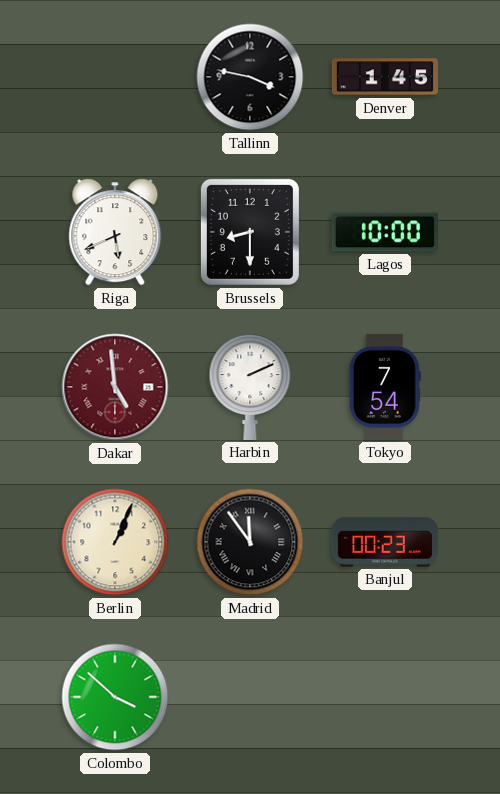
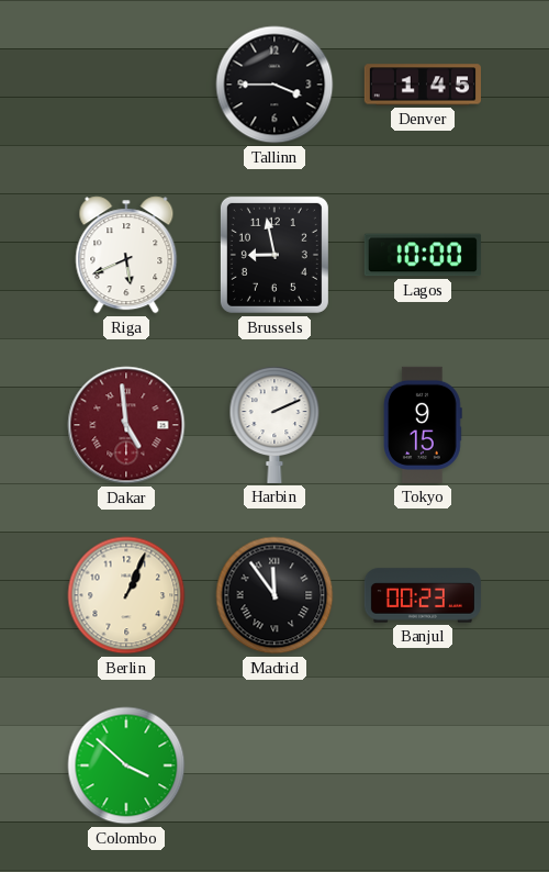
Tallinn: 3:47 -> 3:45 (274, 85)
Brussels: 8:30 -> 8:58 (274, 255)
Tokyo: 7:54 -> 9:15 (423, 425)
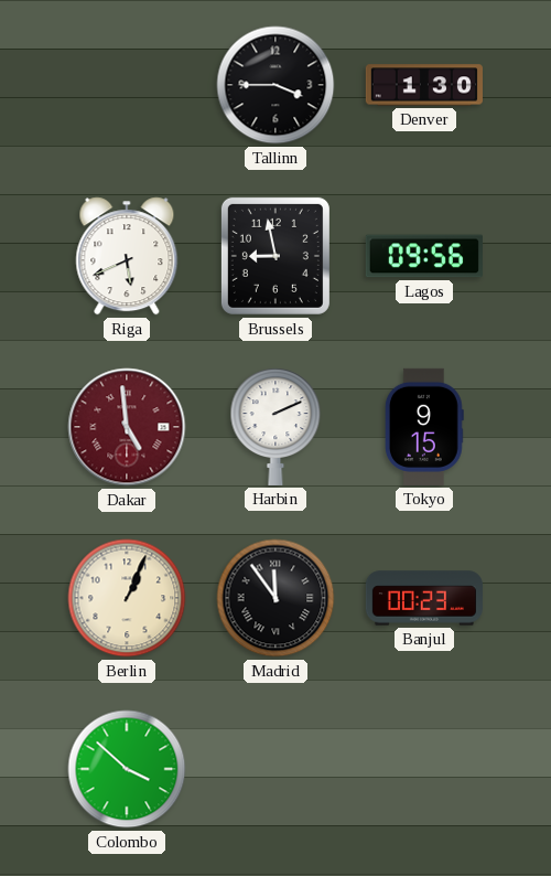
Denver: 1:45 -> 1:30 (424, 85)
Lagos: 10:00 -> 09:56 (424, 256)
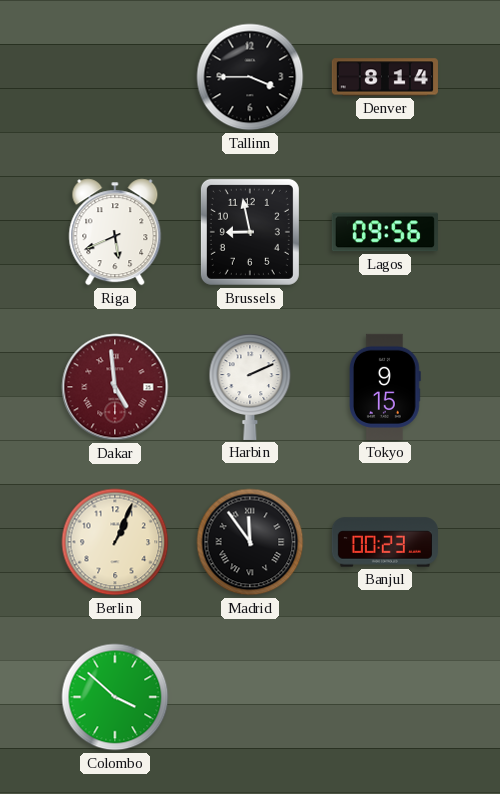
Denver: 1:30 -> 8:14 (385, 77)
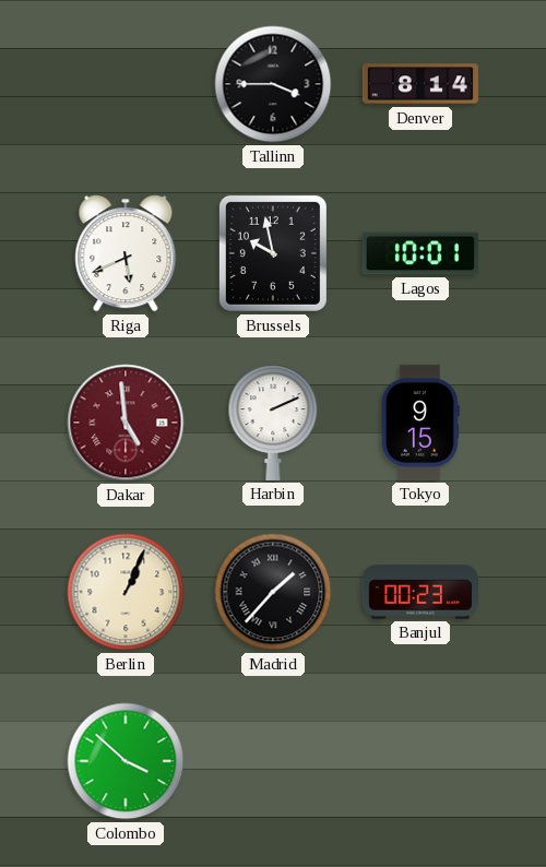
Brussels: 8:58 -> 9:58 (273, 253)
Lagos: 09:56 -> 10:01 (420, 253)
Madrid: 11:54 -> 1:37 (273, 592)
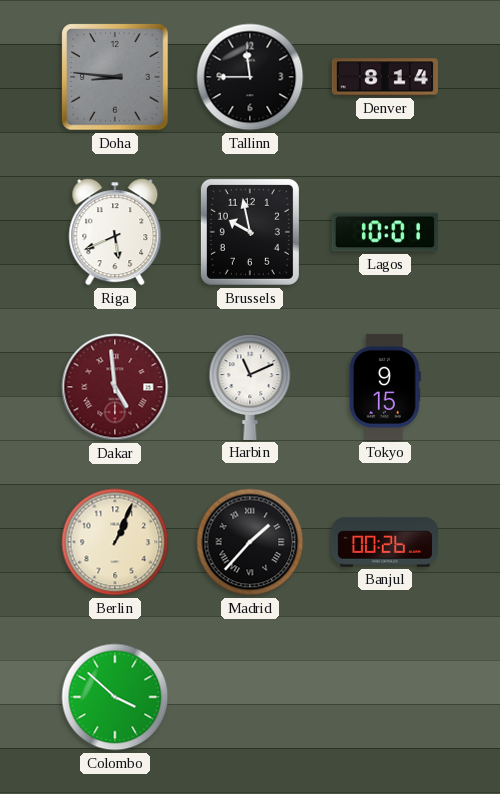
Doha: none -> 8:46 (115, 77)
Tallinn: 3:45 -> 11:45 (250, 77)
Harbin: 2:11 -> 11:11 (250, 387)
Banjul: 00:23 -> 00:26 (385, 542)
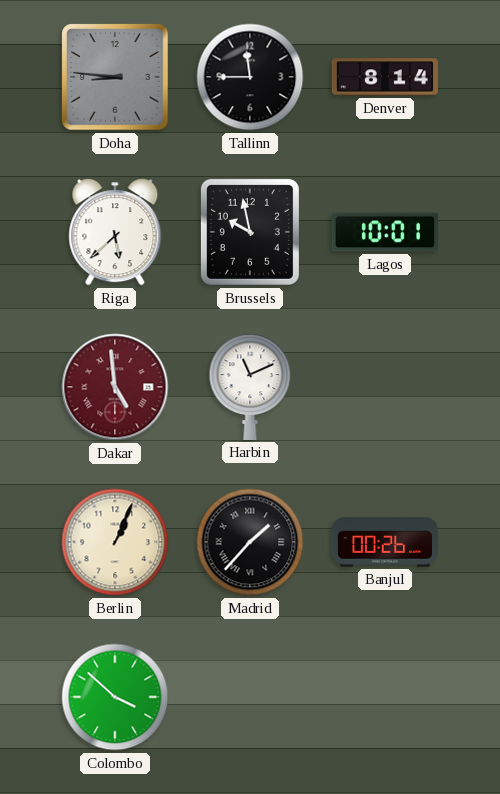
Riga: 5:41 -> 5:38 (115, 232)
Tokyo: 9:15 -> none (385, 387)
